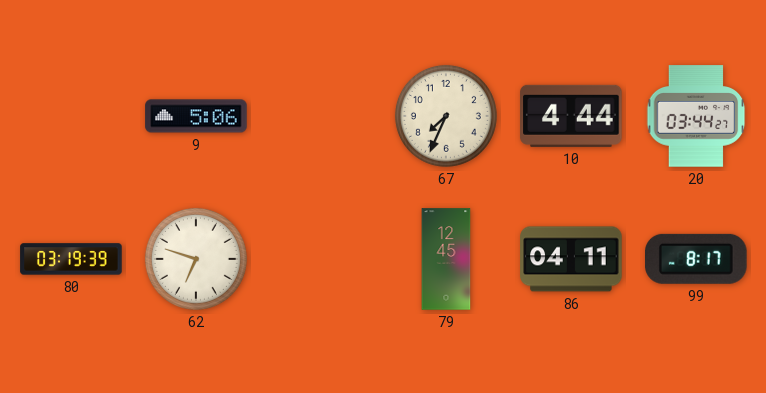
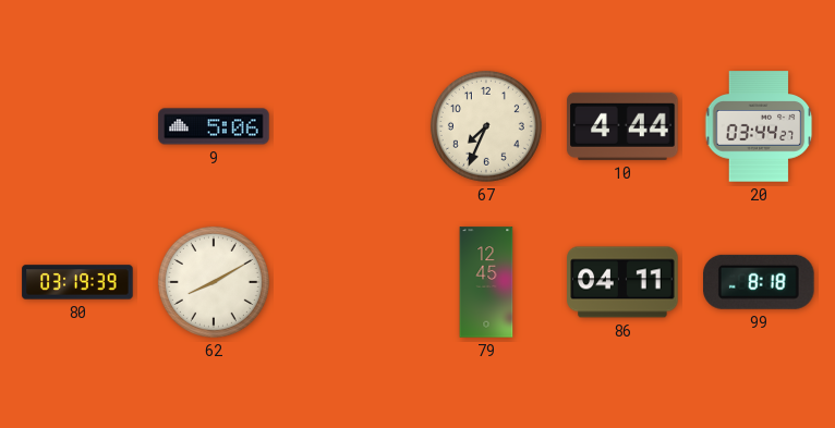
62: 6:48 -> 8:10 (214, 282)
99: 8:17 -> 8:18 (760, 282)
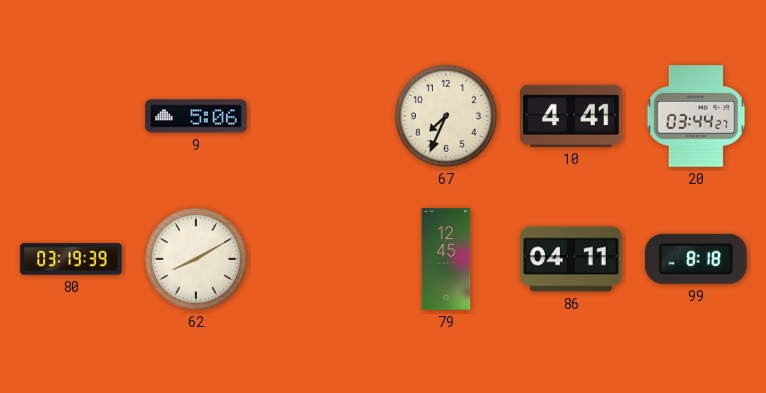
10: 4:44 -> 4:41 (571, 116)
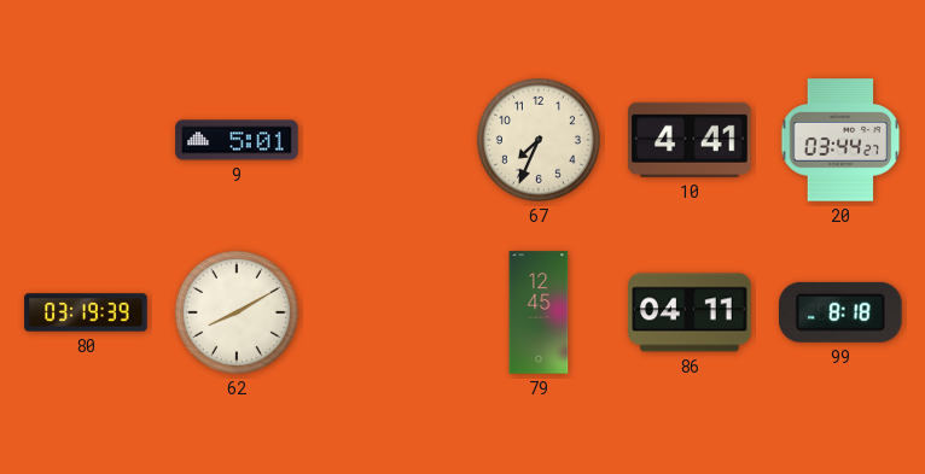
9: 5:06 -> 5:01 (237, 140)
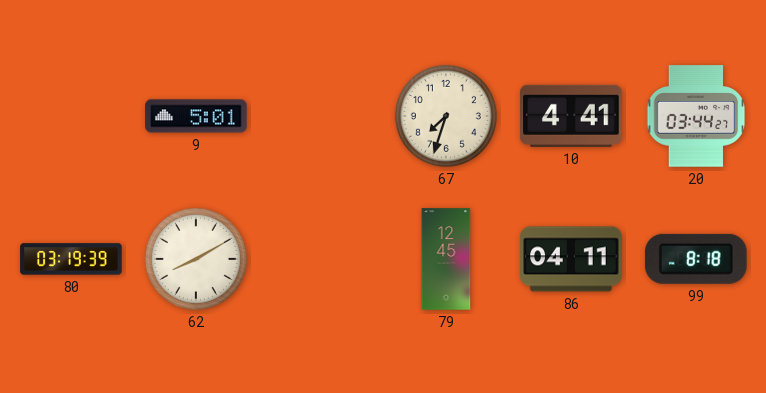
67: 7:34 -> 7:33 (446, 116)
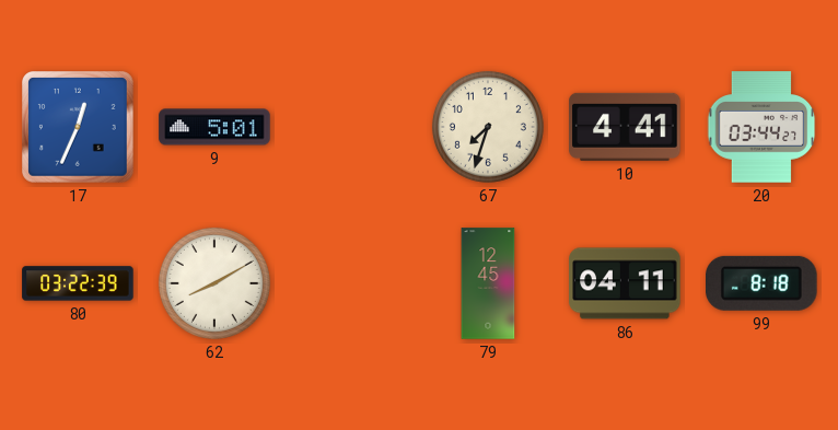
17: none -> 12:34 (79, 128)
80: 03:19 -> 03:22 (78, 283)
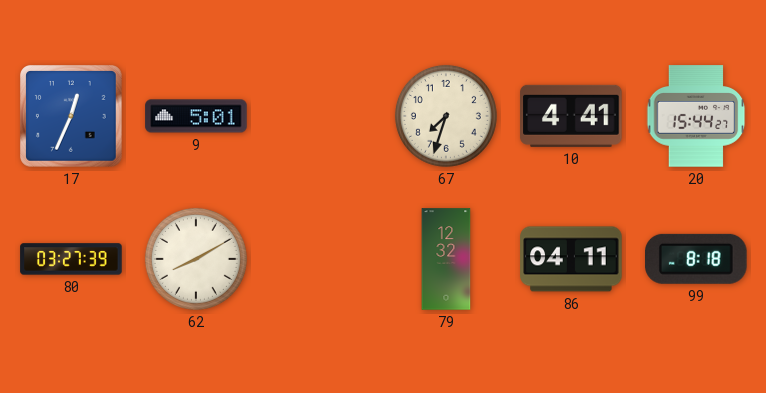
20: 03:44 -> 15:44 (696, 116)
80: 03:22 -> 03:27 (71, 259)
79: 12:45 -> 12:32 (446, 259)
